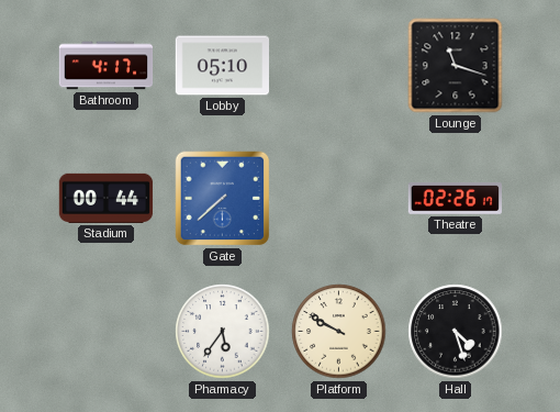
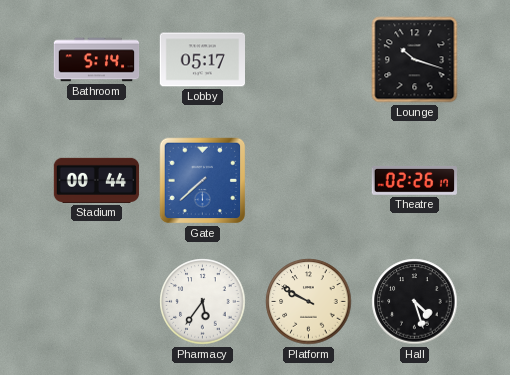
Bathroom: 4:17 -> 5:14 (97, 60)
Lobby: 05:10 -> 05:17 (202, 60)
Lounge: 11:18 -> 10:18 (415, 60)
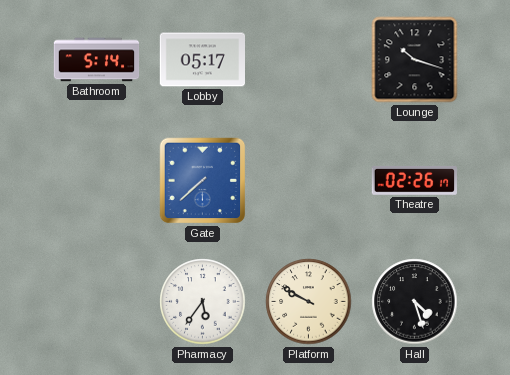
Stadium: 00:44 -> none (97, 180)
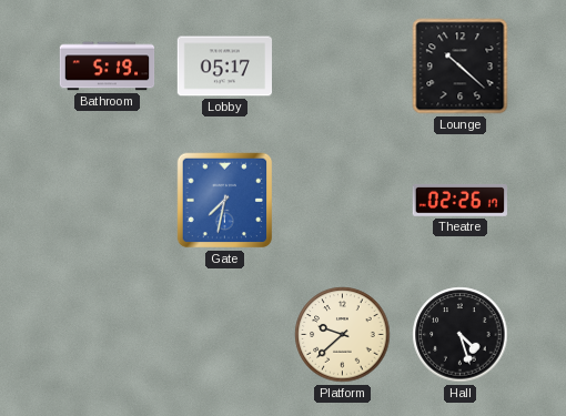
Bathroom: 5:14 -> 5:19 (108, 67)
Lounge: 10:18 -> 10:22 (461, 67)
Gate: 7:38 -> 7:32 (225, 201)
Pharmacy: 5:36 -> none (203, 302)
Platform: 9:50 -> 9:38 (343, 335)
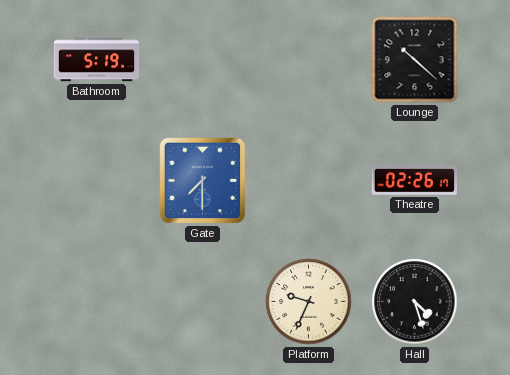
Lobby: 05:17 -> none (224, 67)
Gate: 7:32 -> 7:30 (203, 181)
Platform: 9:38 -> 9:34 (309, 302)
